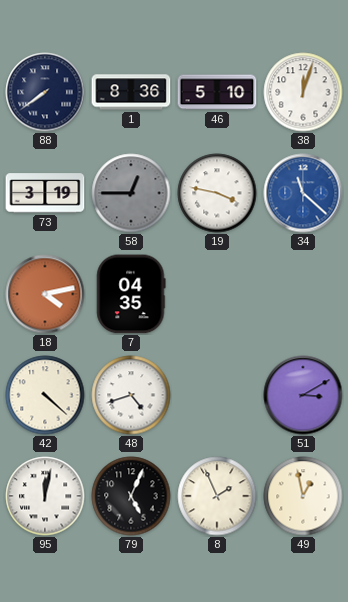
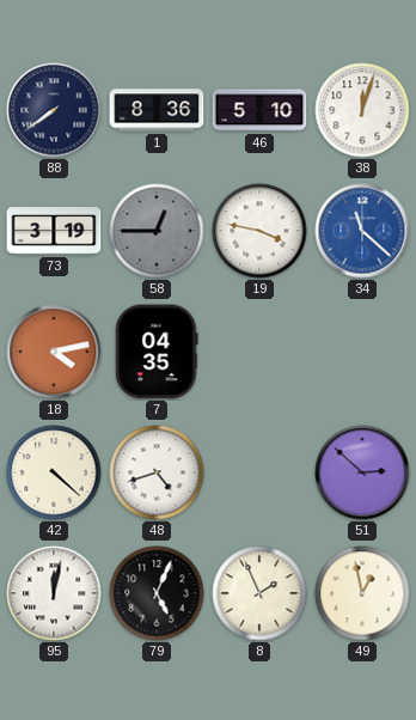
51: 3:10 -> 2:52 (362, 472)
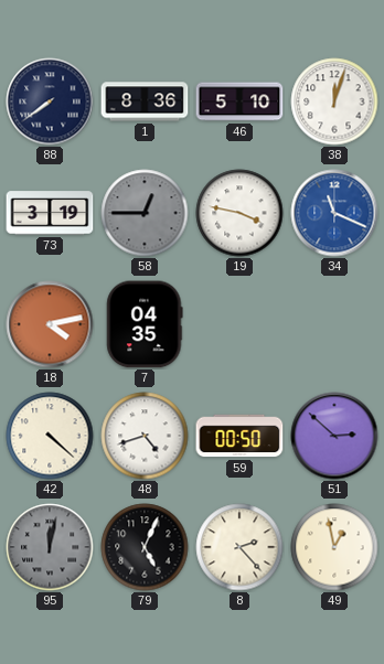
34: 11:22 -> 11:19 (334, 213)
59: none -> 00:50 (239, 436)
95 dial: white -> grey (50, 547)
8: 1:56 -> 2:23 (239, 547)
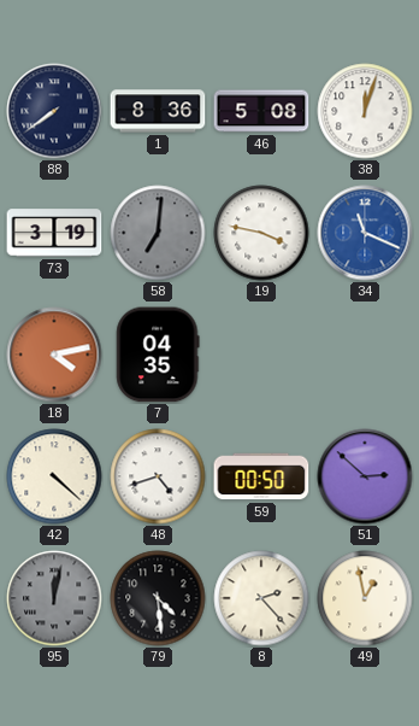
46: 5:10 -> 5:08 (261, 111)
58: 12:45 -> 7:01 (158, 233)
79: 5:04 -> 4:29 (158, 598)
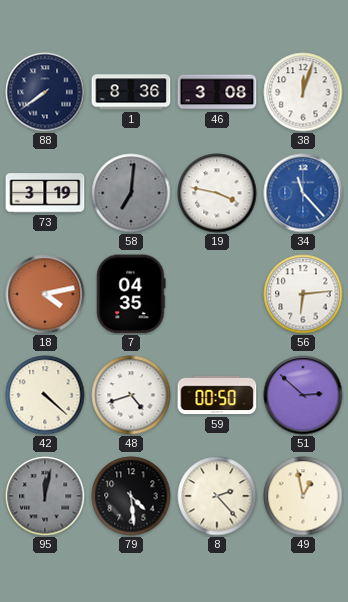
46: 5:08 -> 3:08 (217, 92)
34: 11:19 -> 11:23 (303, 193)
56: none -> 6:14 (303, 294)
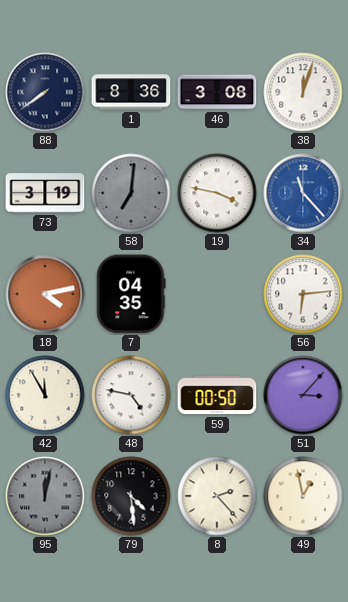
42: 4:22 -> 11:55 (45, 395)
48: 4:42 -> 4:47 (131, 395)
51: 2:52 -> 3:07 (303, 395)
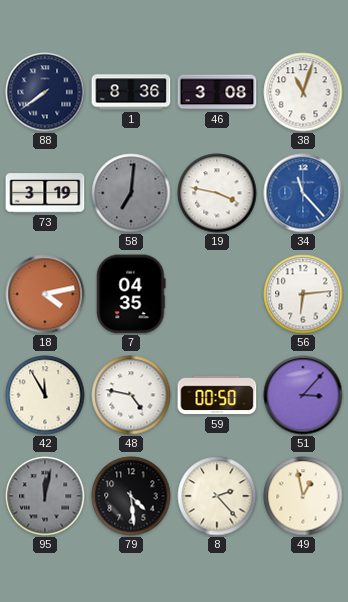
38: 12:03 -> 11:03 (303, 92)
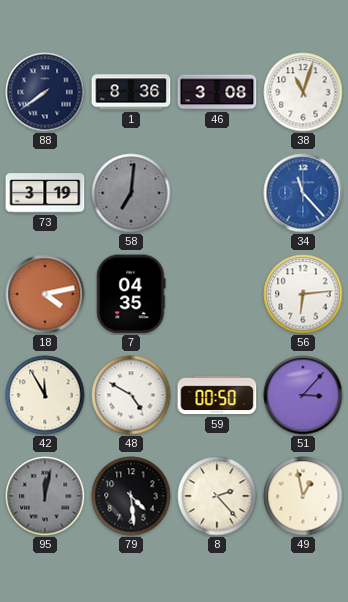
19: 3:47 -> none (217, 193)
48: 4:47 -> 4:50 (131, 395)
